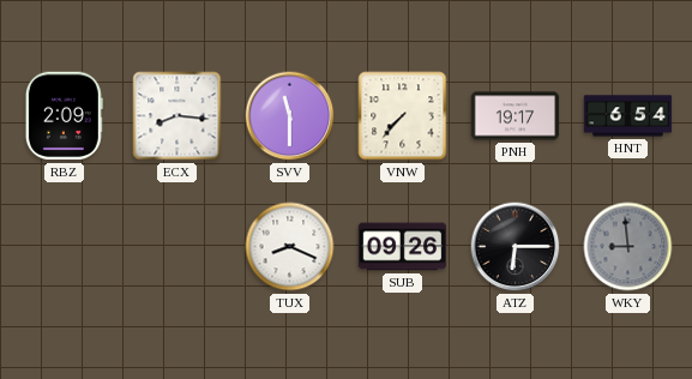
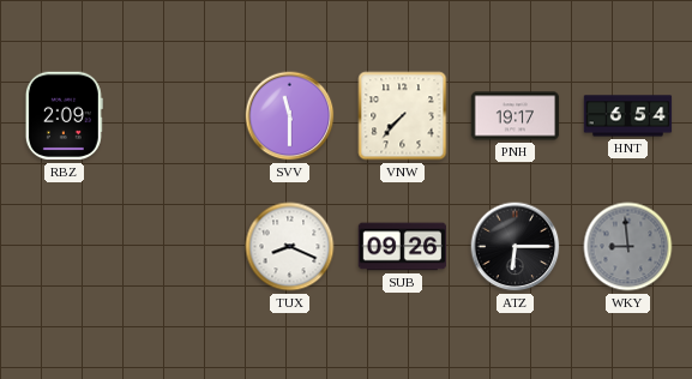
ECX: 8:16 -> none (177, 116)
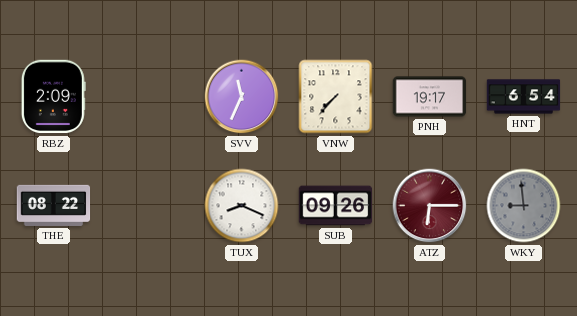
SVV: 11:30 -> 11:34 (242, 97)
THE: none -> 08:22 (54, 205)
ATZ dial: black -> burgundy (430, 206)
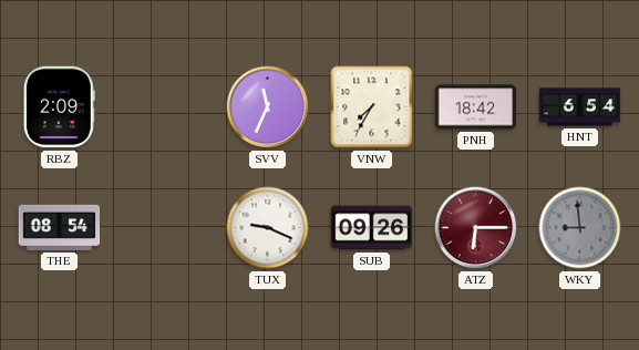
VNW: 7:37 -> 7:35 (372, 107)
PNH: 19:17 -> 18:42 (476, 107)
THE: 08:22 -> 08:54 (60, 227)
TUX: 8:19 -> 9:19 (268, 228)
